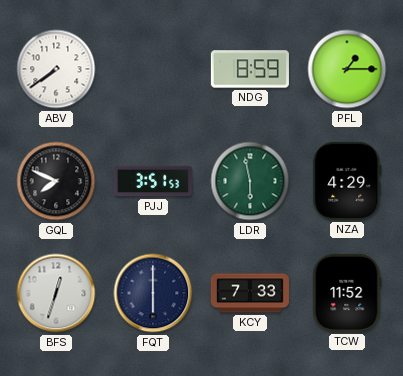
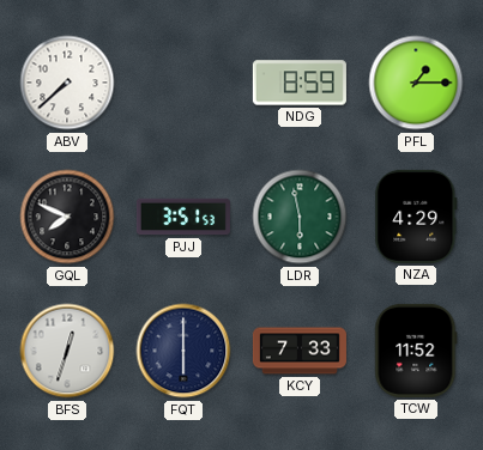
ABV: 7:39 -> 7:38 (67, 83)
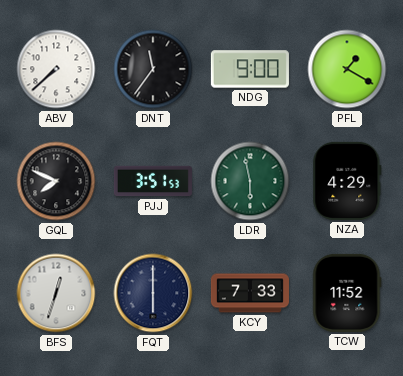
DNT: none -> 11:36 (153, 69)
NDG: 8:59 -> 9:00 (250, 69)
PFL: 1:15 -> 1:20 (347, 69)
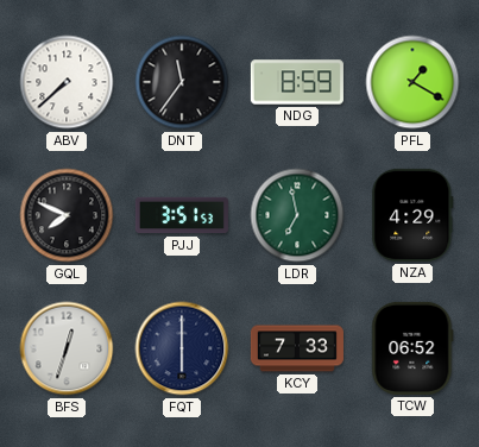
NDG: 9:00 -> 8:59 (297, 82)
LDR: 5:58 -> 6:58 (297, 215)
TCW: 11:52 -> 06:52 (412, 348)
